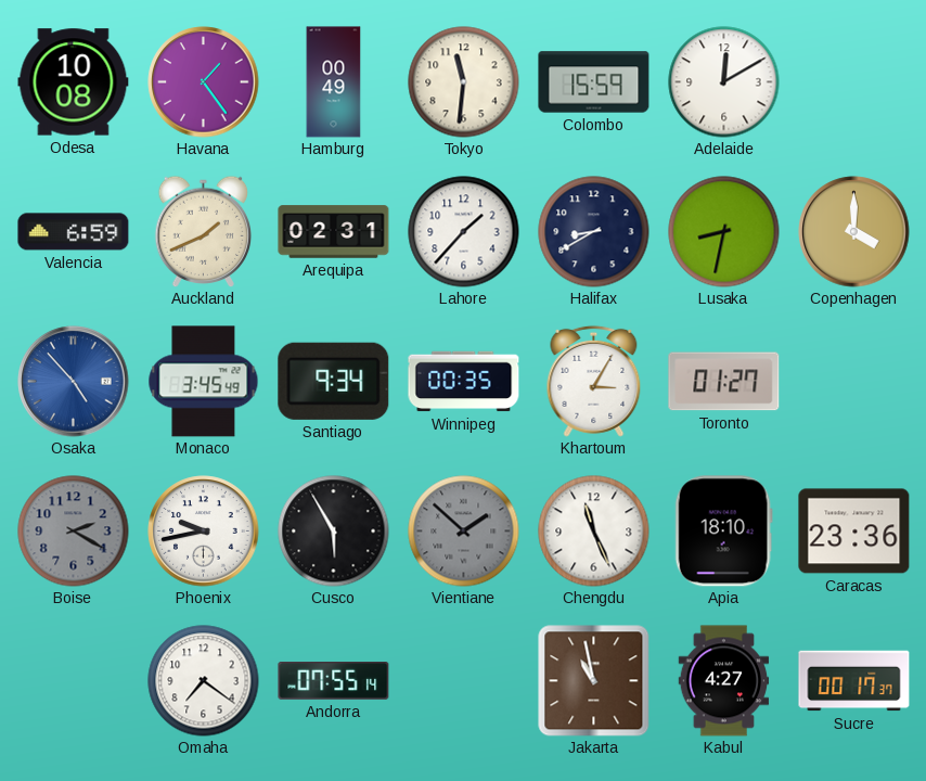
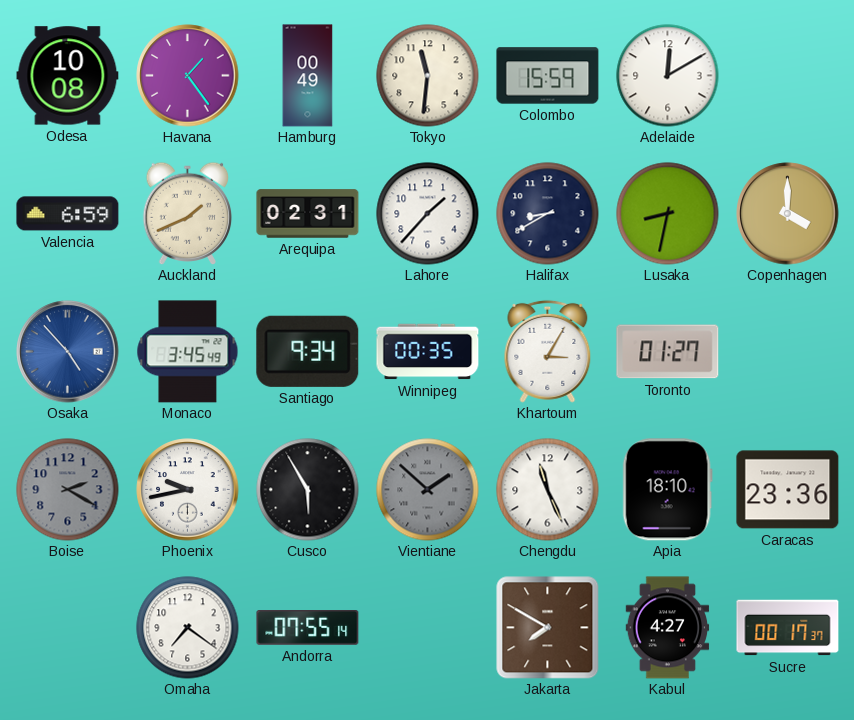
Jakarta: 10:58 -> 7:50 (548, 628)
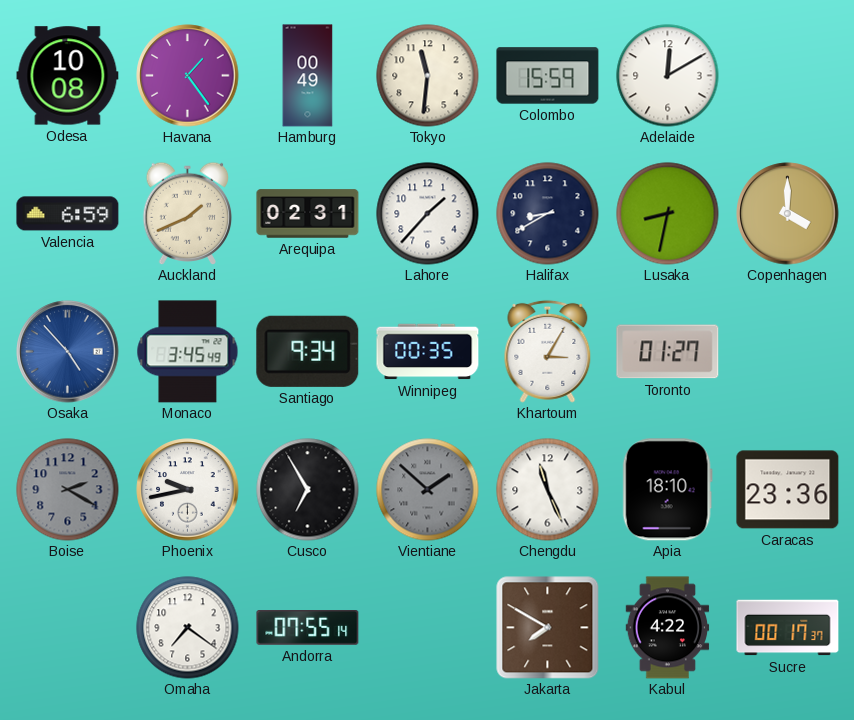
Cusco: 5:55 -> 6:55 (308, 490)
Kabul: 4:27 -> 4:22 (668, 628)
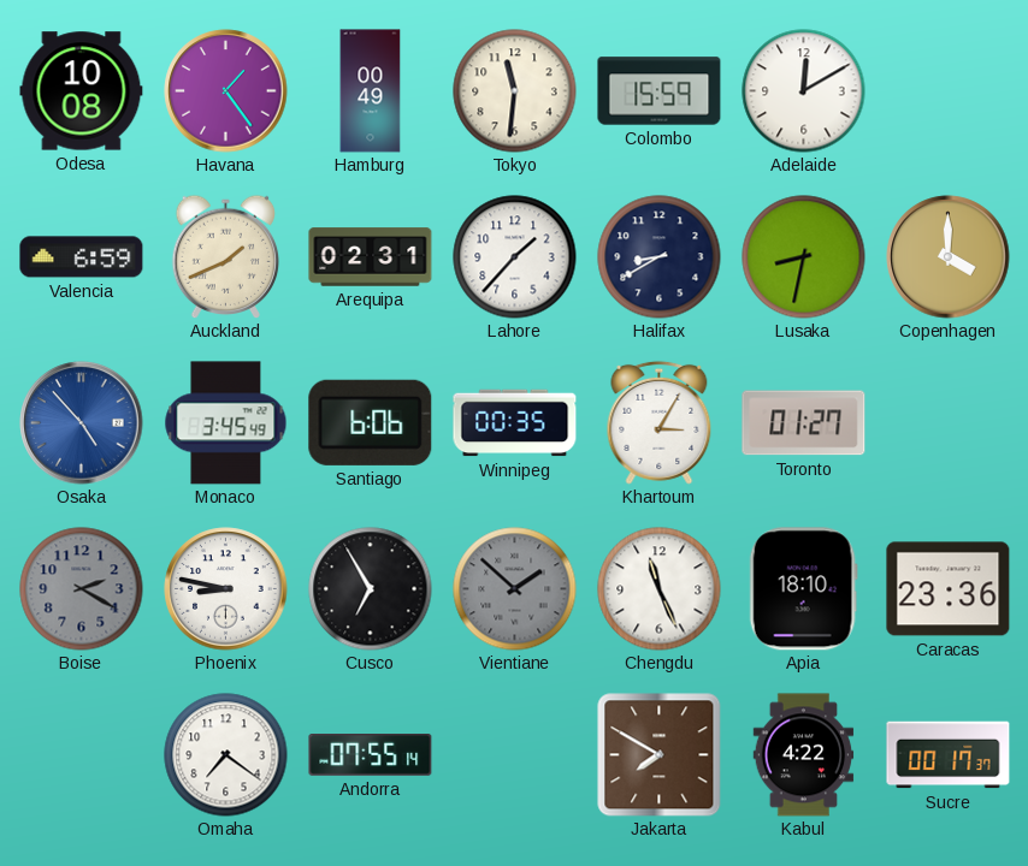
Santiago: 9:34 -> 6:06 (371, 422)
Phoenix: 9:43 -> 8:47 (226, 589)
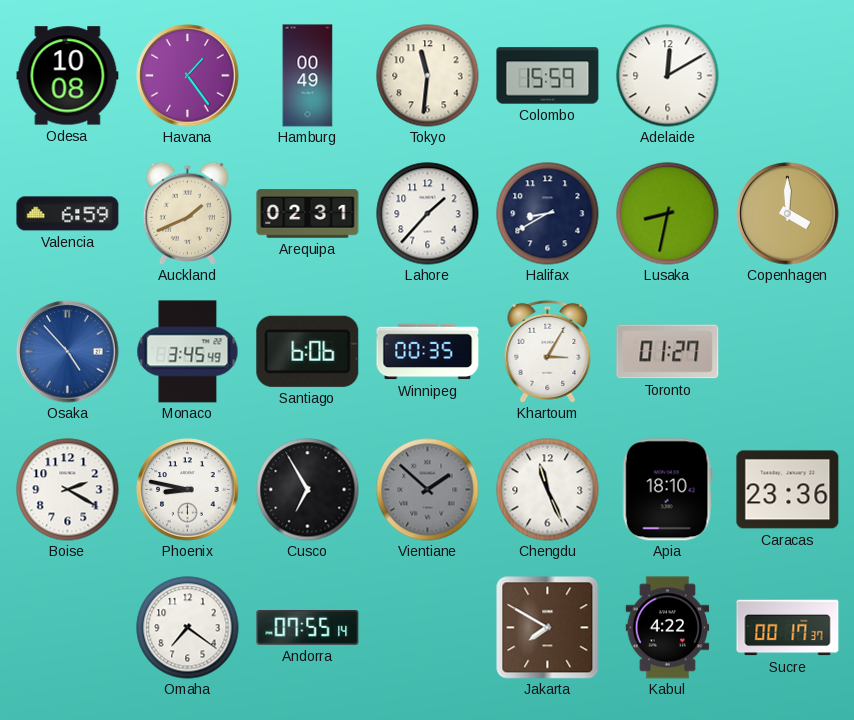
Boise dial: grey -> white (68, 490)
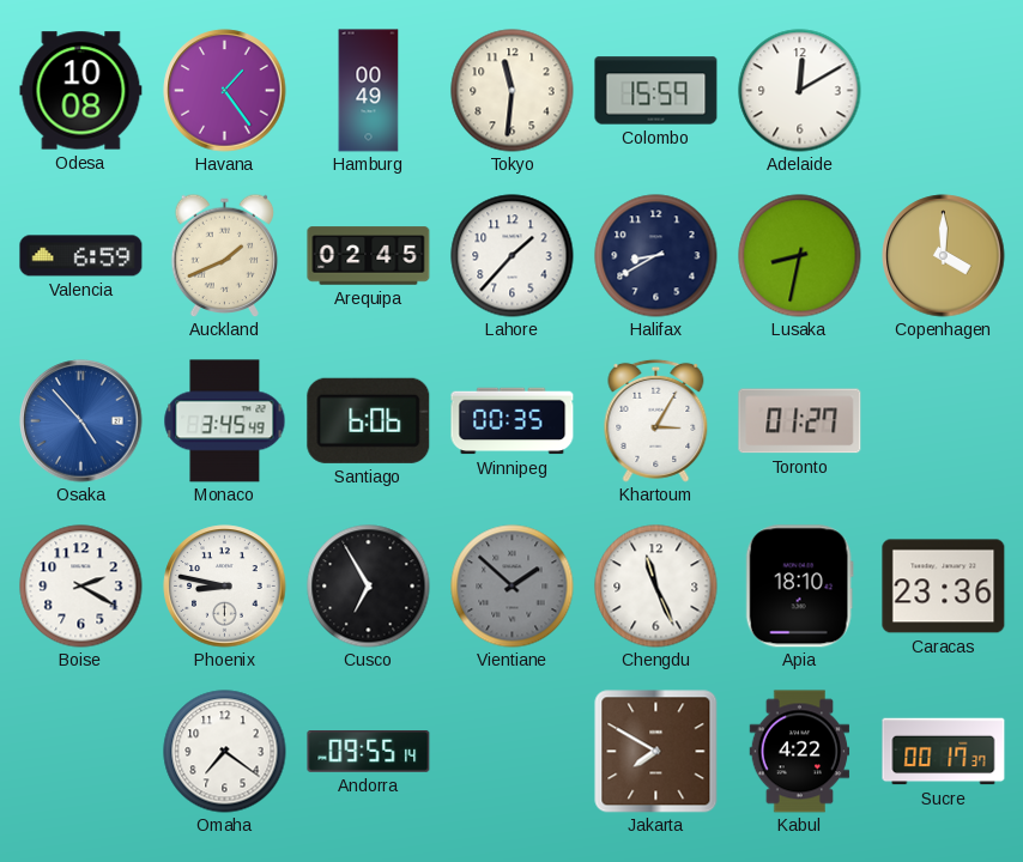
Arequipa: 02:31 -> 02:45 (369, 256)
Andorra: 07:55 -> 09:55 (369, 752)
